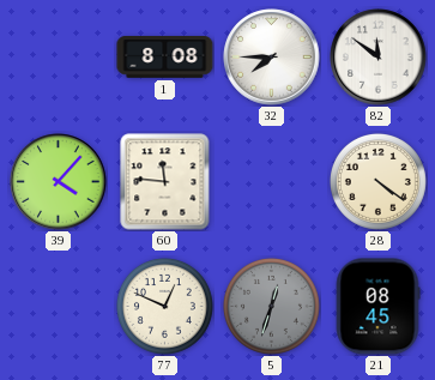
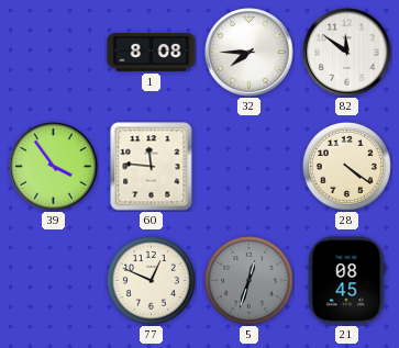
39: 4:07 -> 3:54 (54, 167)
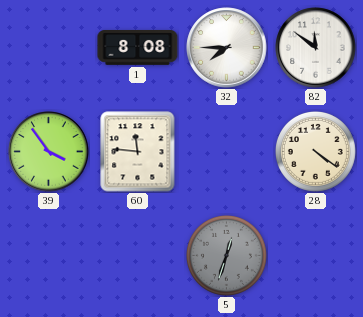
77: 12:49 -> none (151, 280)
21: 08:45 -> none (346, 281)
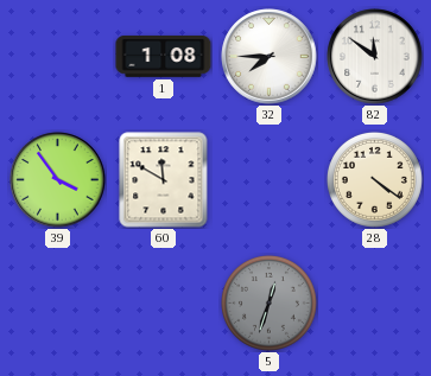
1: 8:08 -> 1:08 (164, 57)
60: 11:46 -> 11:50 (164, 180)
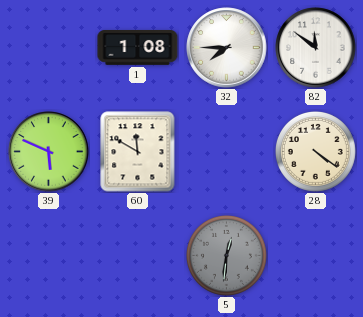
39: 3:54 -> 5:49 (49, 152)
5: 12:33 -> 12:31 (226, 255)
